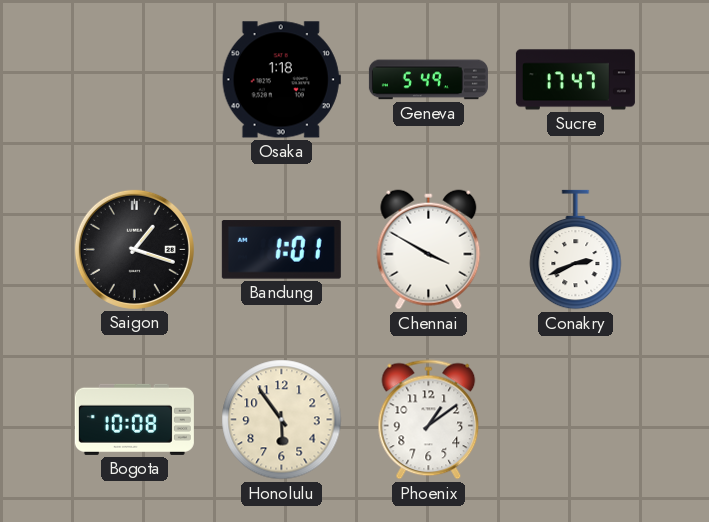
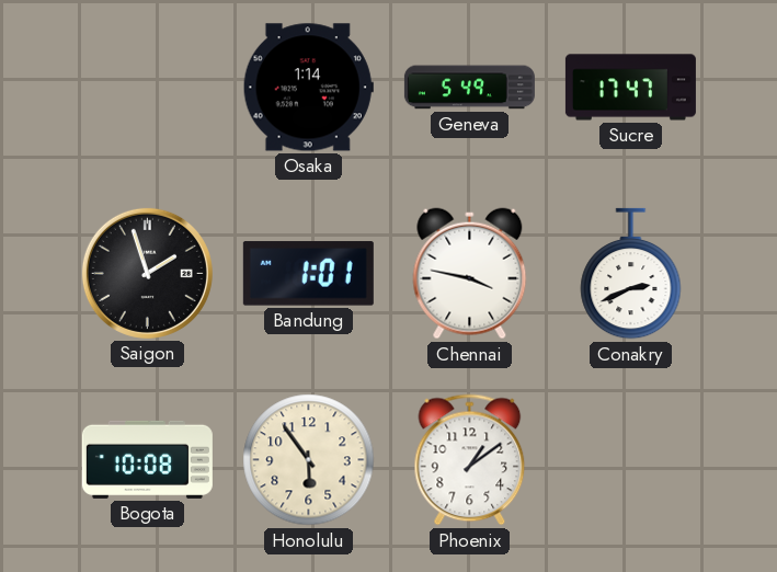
Osaka: 1:18 -> 1:14 (308, 88)
Saigon: 1:18 -> 1:57 (147, 273)
Chennai: 3:50 -> 3:47 (470, 274)
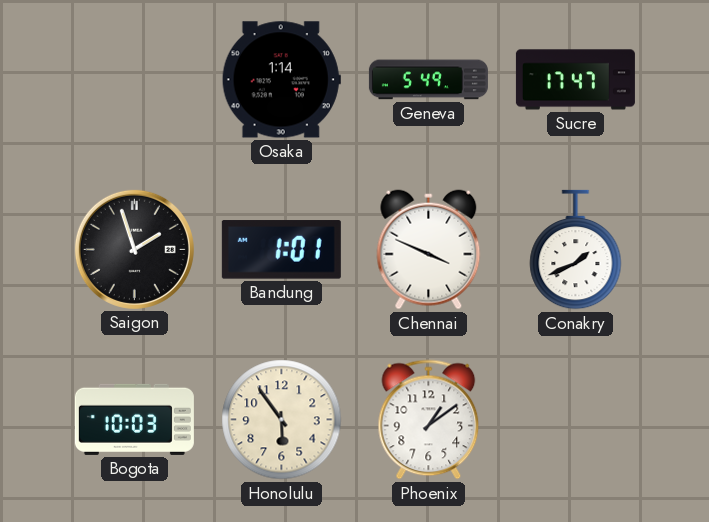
Chennai: 3:47 -> 3:49 (429, 250)
Conakry: 2:41 -> 1:41 (576, 250)
Bogota: 10:08 -> 10:03 (134, 419)
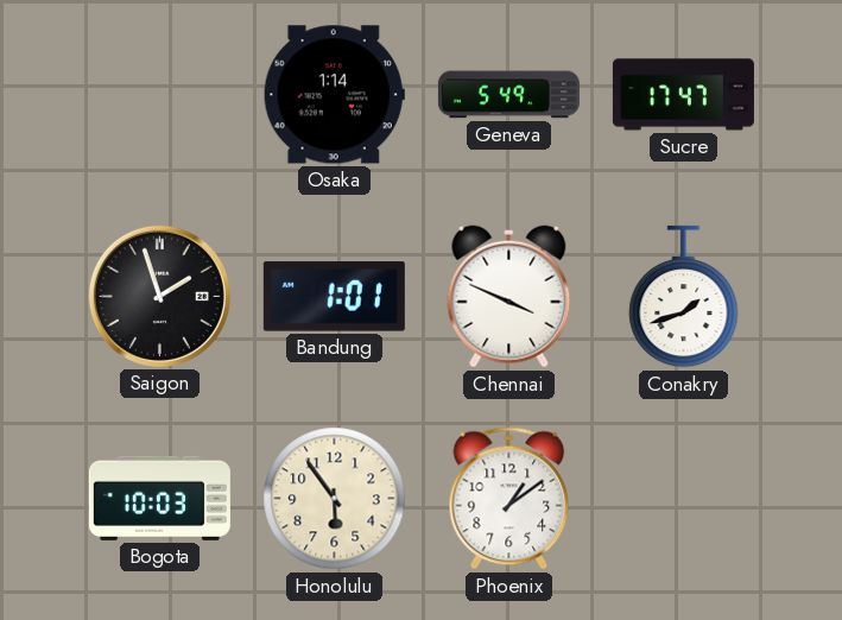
Conakry: 1:41 -> 1:42 (684, 297)
